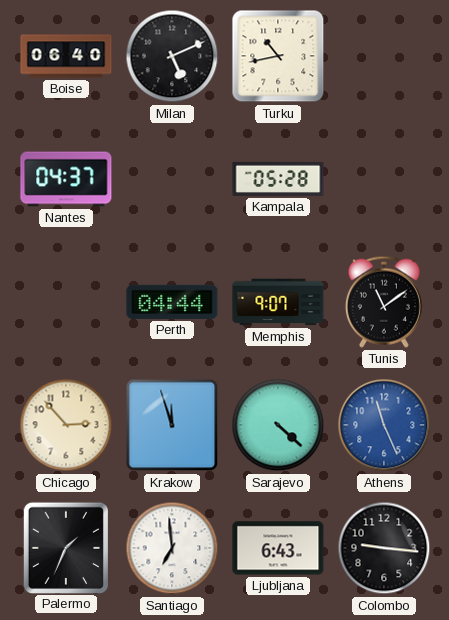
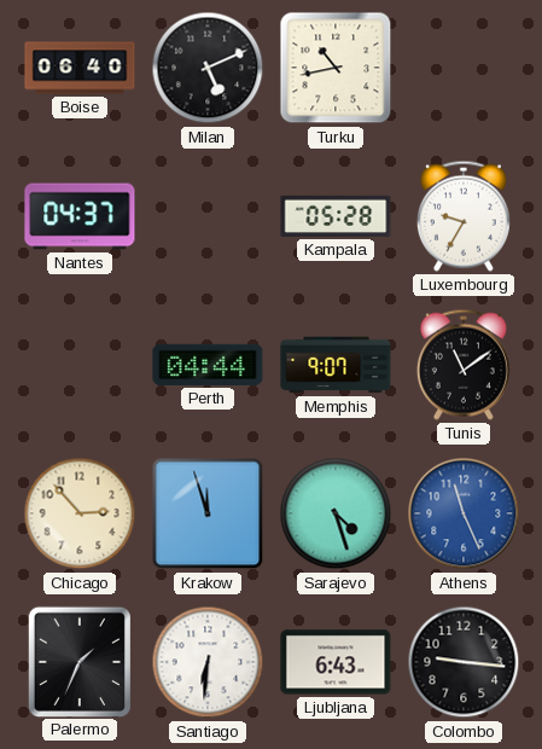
Luxembourg: none -> 9:35 (464, 216)
Sarajevo: 4:22 -> 4:27 (336, 513)
Santiago: 6:59 -> 6:31 (208, 662)
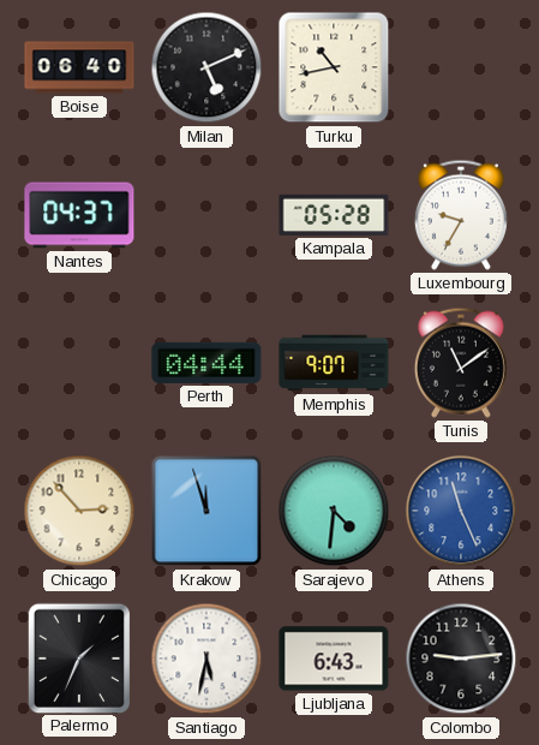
Sarajevo: 4:27 -> 4:31 (334, 511)
Santiago: 6:31 -> 5:32 (206, 658)
Colombo: 9:16 -> 9:14 (461, 658)
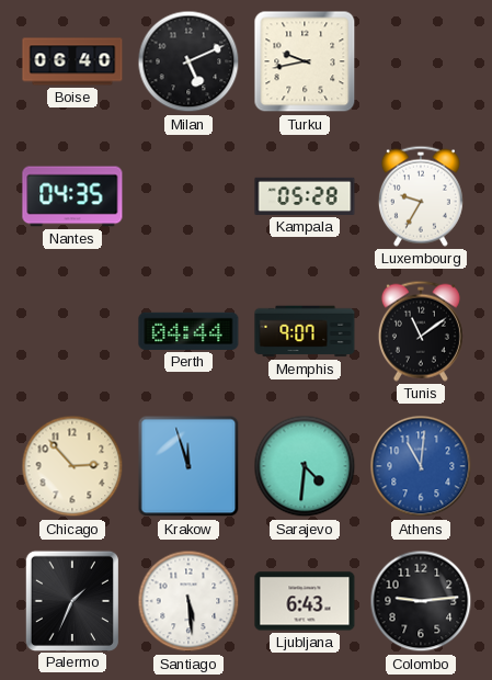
Turku: 10:43 -> 9:43 (305, 61)
Nantes: 04:37 -> 04:35 (72, 196)
Athens: 11:26 -> 11:01 (421, 466)
Santiago: 5:32 -> 5:29 (188, 601)
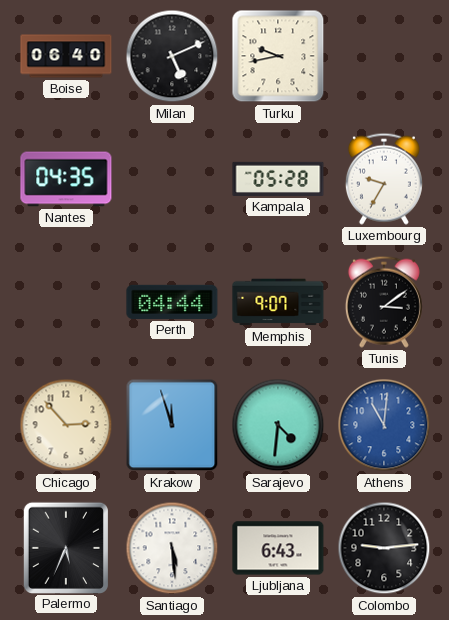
Tunis: 11:09 -> 3:09 (384, 302)
Palermo: 1:34 -> 5:34 (66, 547)
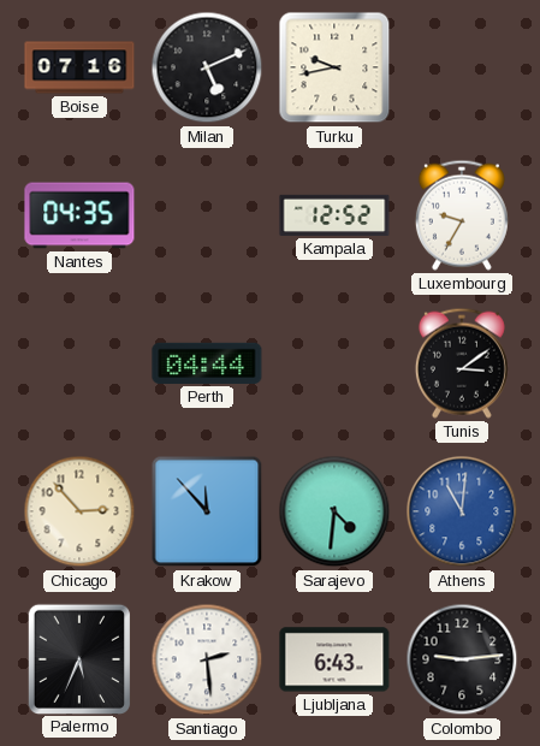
Boise: 06:40 -> 07:16 (79, 67)
Kampala: 05:28 -> 12:52 (334, 215)
Memphis: 9:07 -> none (278, 302)
Krakow: 11:57 -> 11:53 (207, 511)
Santiago: 5:29 -> 2:29 (207, 659)
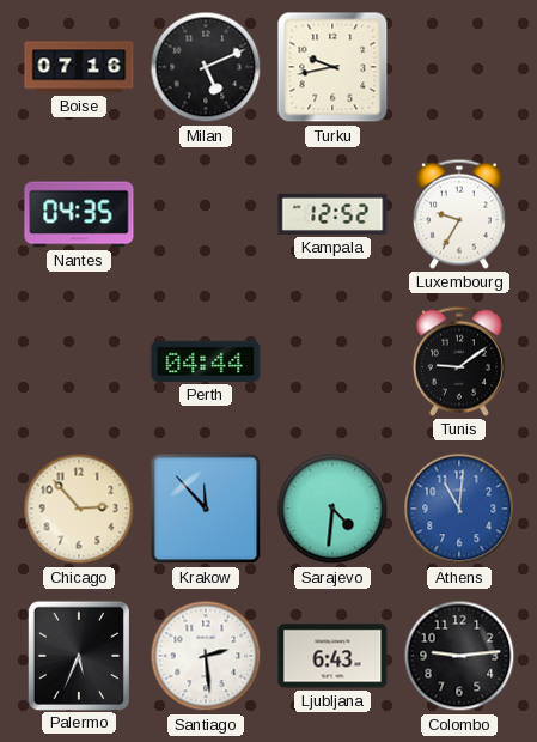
Tunis: 3:09 -> 9:09 (459, 361)
